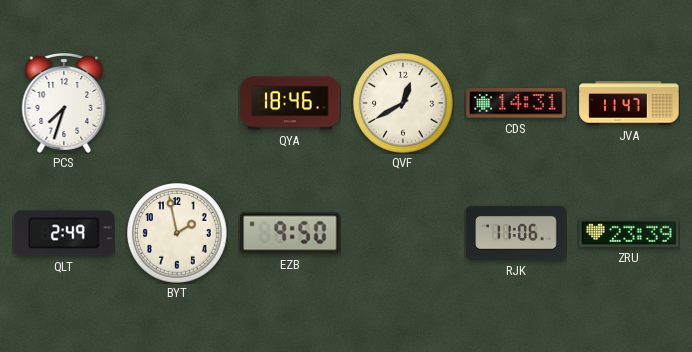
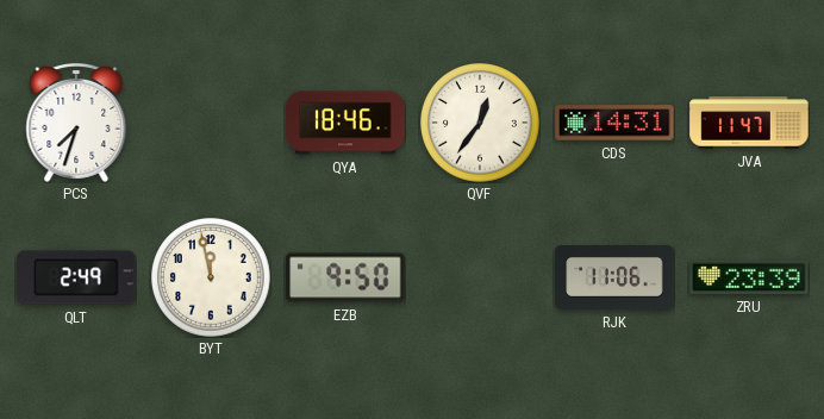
QVF: 12:40 -> 12:36 (481, 124)
BYT: 1:58 -> 11:58 (212, 279)
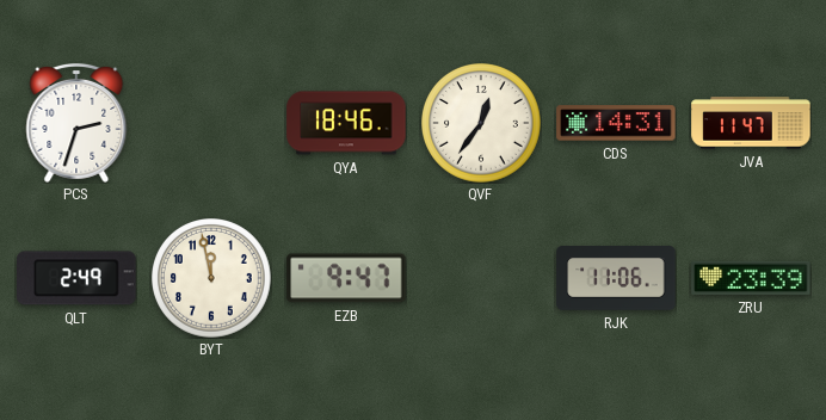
PCS: 7:33 -> 2:33 (76, 123)
EZB: 9:50 -> 9:47 (346, 278)
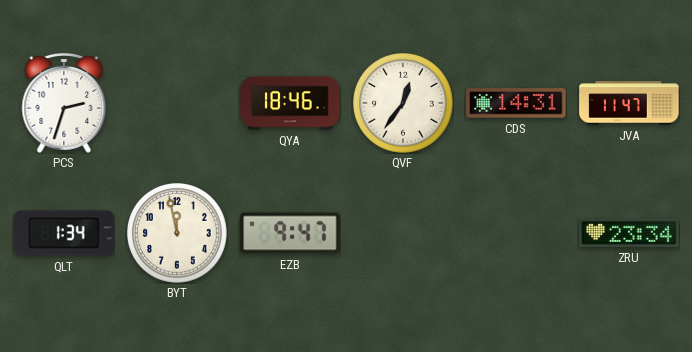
QLT: 2:49 -> 1:34 (64, 233)
RJK: 11:06 -> none (616, 278)
ZRU: 23:39 -> 23:34 (629, 233)
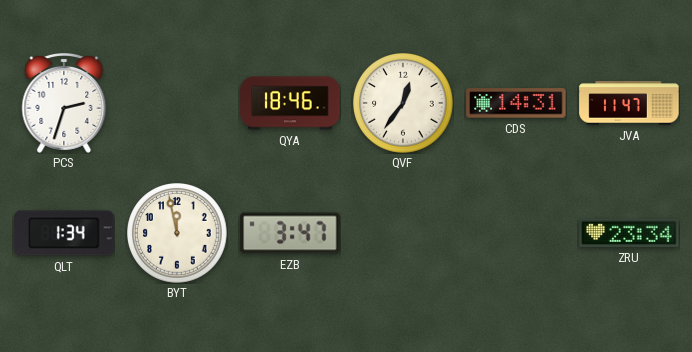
EZB: 9:47 -> 3:47 (290, 233)
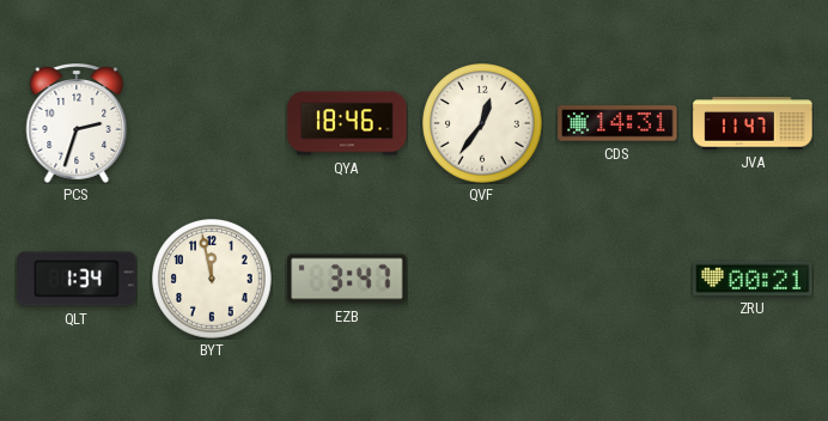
ZRU: 23:34 -> 00:21 (753, 279)
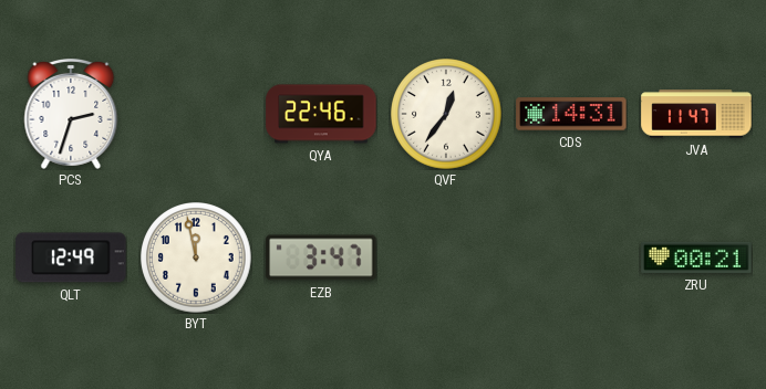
QYA: 18:46 -> 22:46 (321, 114)
QLT: 1:34 -> 12:49 (71, 257)
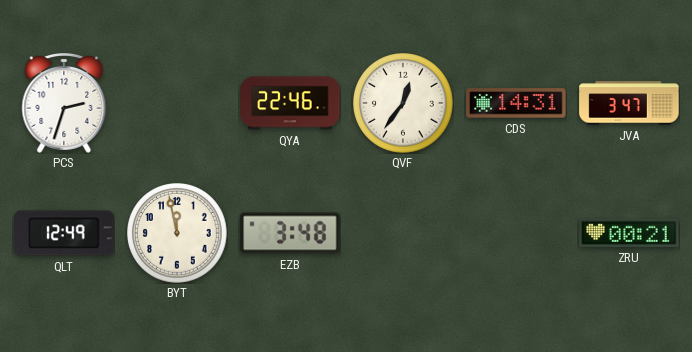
JVA: 11:47 -> 3:47 (629, 103)
EZB: 3:47 -> 3:48 (290, 233)
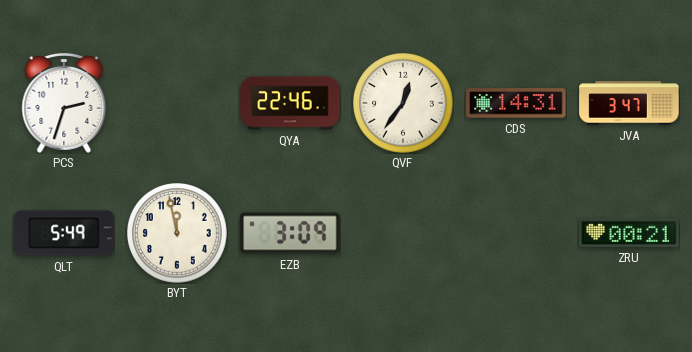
QLT: 12:49 -> 5:49 (64, 233)
EZB: 3:48 -> 3:09 (290, 233)
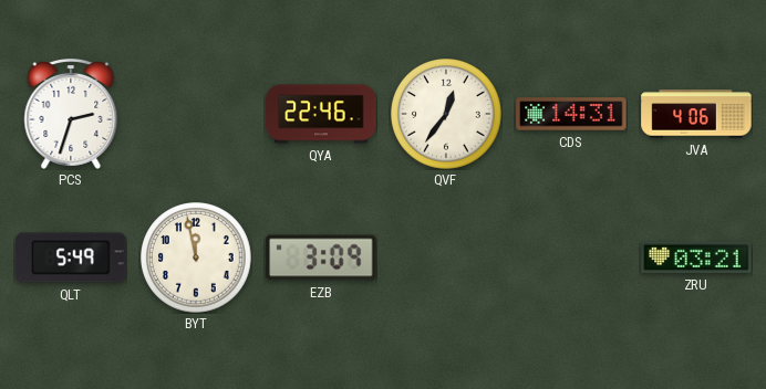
JVA: 3:47 -> 4:06 (696, 114)
ZRU: 00:21 -> 03:21 (696, 257)
